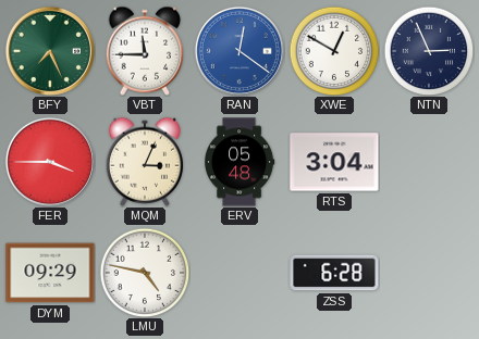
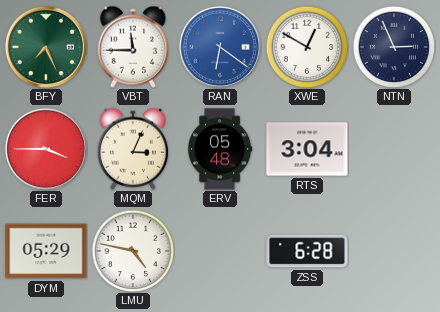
RAN: 12:21 -> 6:21 (220, 47)
DYM: 09:29 -> 05:29 (46, 251)
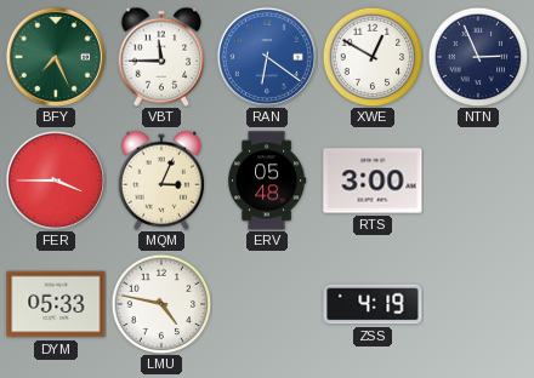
RTS: 3:04 -> 3:00 (373, 181)
DYM: 05:29 -> 05:33 (56, 304)
ZSS: 6:28 -> 4:19 (373, 304)
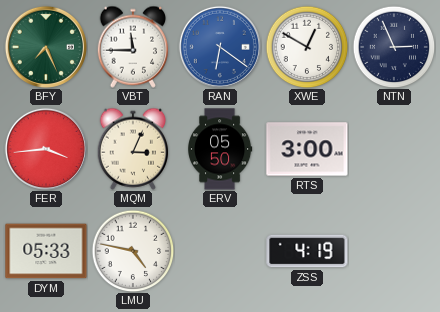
FER: 3:45 -> 3:44 (46, 149)
ERV: 05:48 -> 05:50 (220, 149)
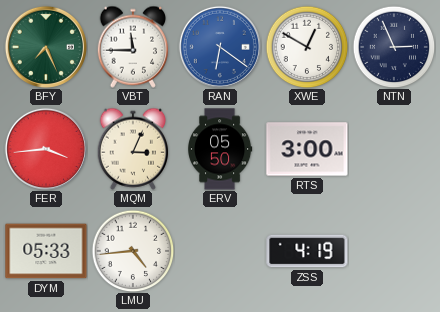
LMU: 4:47 -> 4:44 (133, 251)
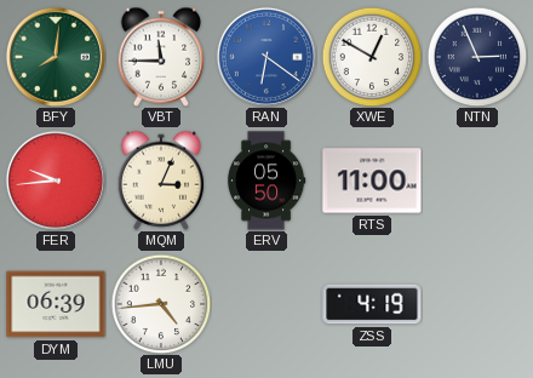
BFY: 7:26 -> 8:01 (56, 57)
FER: 3:44 -> 9:44 (56, 181)
RTS: 3:00 -> 11:00 (372, 181)
DYM: 05:33 -> 06:39 (56, 304)
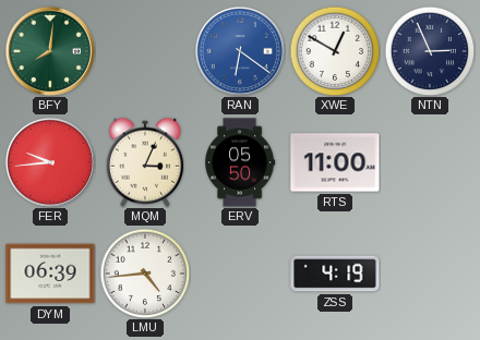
VBT: 11:45 -> none (161, 57)
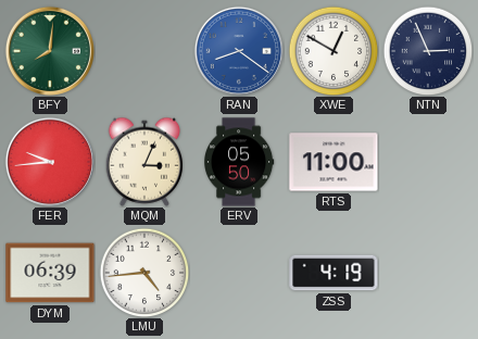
RAN: 6:21 -> 8:21 (239, 51)
